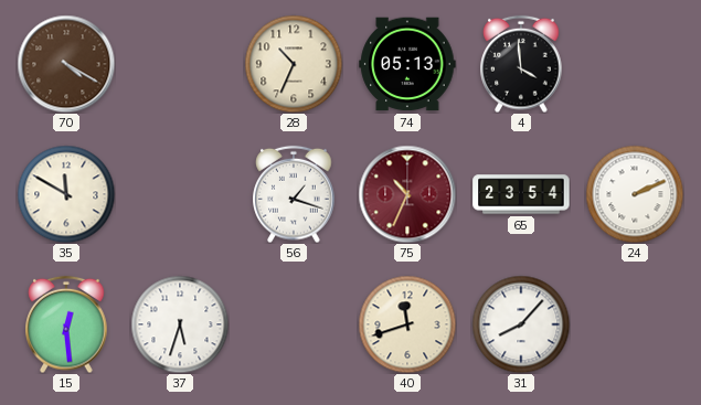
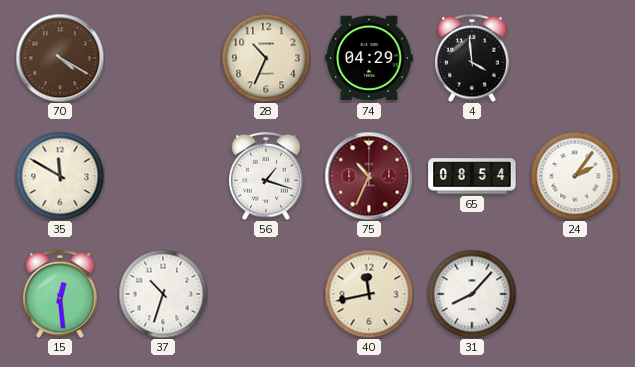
74: 05:13 -> 04:29 (369, 58)
65: 23:54 -> 08:54 (472, 176)
24: 2:11 -> 2:06 (575, 176)
37: 5:33 -> 10:33 (163, 294)
40: 11:42 -> 11:43 (369, 294)
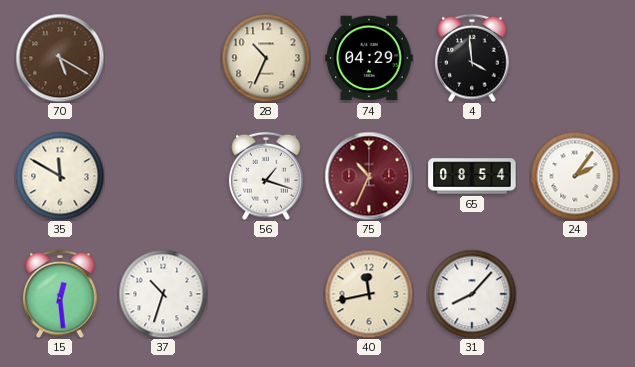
70: 4:20 -> 5:20 (60, 58)
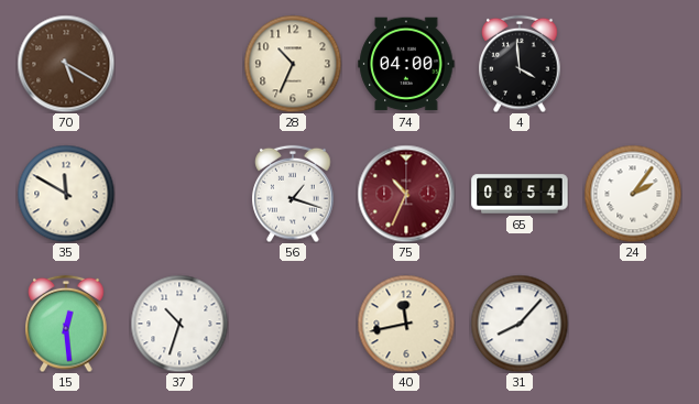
74: 04:29 -> 04:00 (406, 64)
